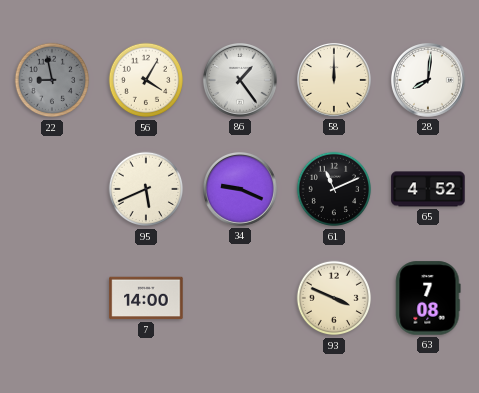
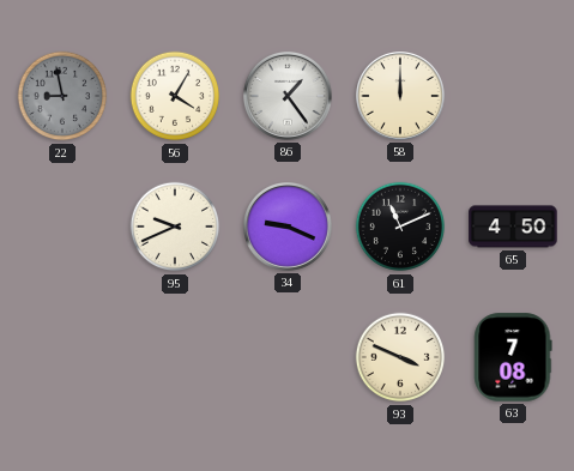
28: 8:01 -> none (429, 81)
95: 5:41 -> 9:41 (175, 227)
65: 4:52 -> 4:50 (513, 227)
7: 14:00 -> none (146, 298)
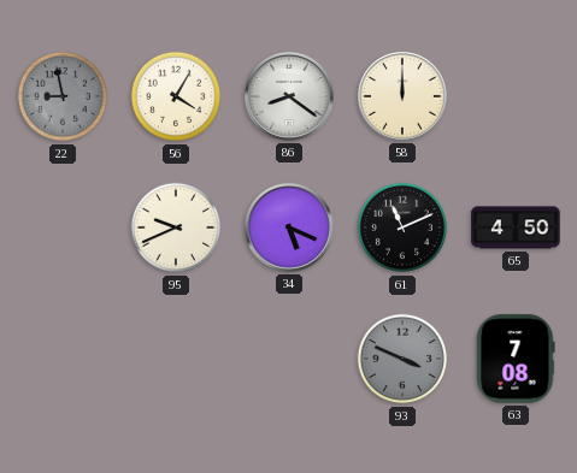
86: 1:24 -> 8:21 (290, 97)
34: 9:19 -> 5:19 (290, 229)
93 dial: cream -> grey (402, 359)
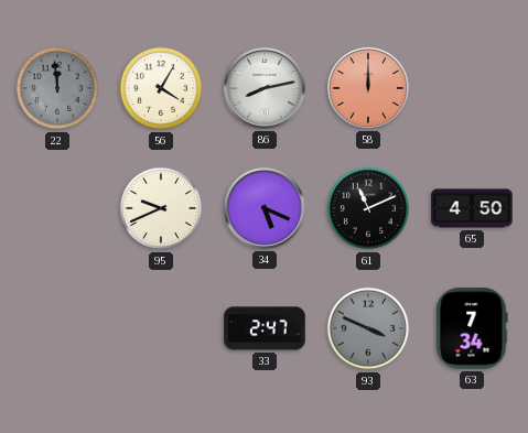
22: 8:58 -> 11:59 (57, 88)
86: 8:21 -> 8:13 (266, 89)
58 dial: cream -> salmon (369, 89)
33: none -> 2:47 (265, 328)
63: 7:08 -> 7:34 (472, 328)
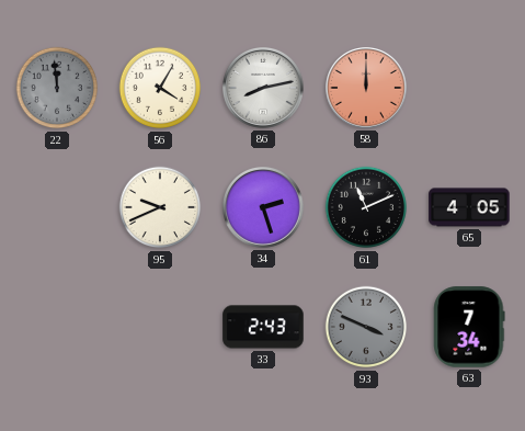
34: 5:19 -> 2:27 (264, 208)
65: 4:50 -> 4:05 (469, 207)
33: 2:47 -> 2:43 (263, 327)
